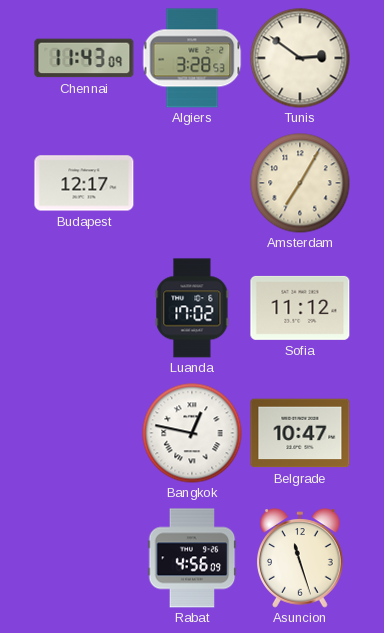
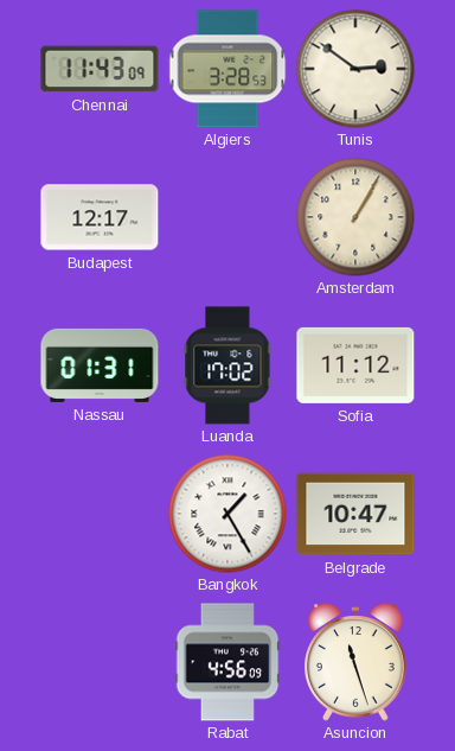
Amsterdam: 7:05 -> 1:05 (355, 217)
Nassau: none -> 01:31 (100, 365)
Bangkok: 12:47 -> 1:25 (227, 514)
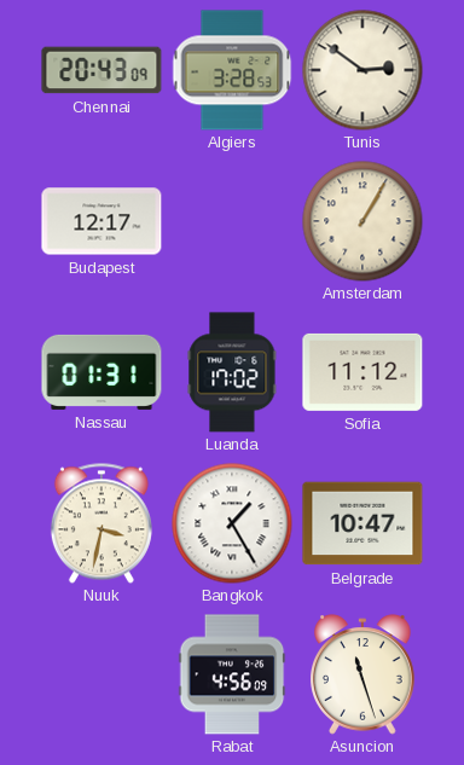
Chennai: 11:43 -> 20:43 (101, 70)
Nuuk: none -> 3:32 (101, 523)
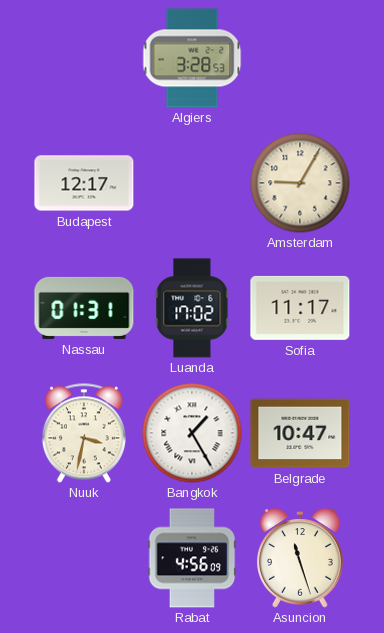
Chennai: 20:43 -> none (101, 70)
Tunis: 2:51 -> none (362, 70)
Amsterdam: 1:05 -> 9:05 (300, 183)
Sofia: 11:12 -> 11:17 (300, 308)
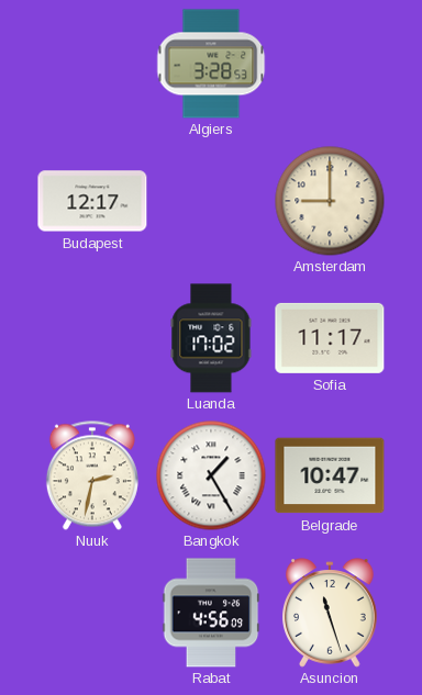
Amsterdam: 9:05 -> 9:00 (330, 201)
Nassau: 01:31 -> none (84, 308)
Nuuk: 3:32 -> 2:32 (92, 475)
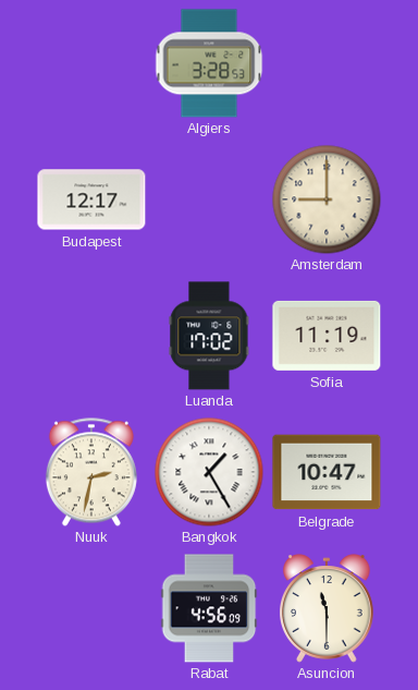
Sofia: 11:17 -> 11:19 (327, 336)
Asuncion: 11:27 -> 11:30 (328, 608)
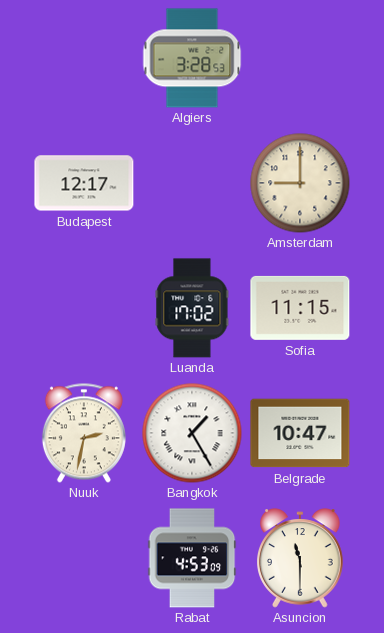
Sofia: 11:19 -> 11:15 (300, 308)
Rabat: 4:56 -> 4:53 (192, 558)
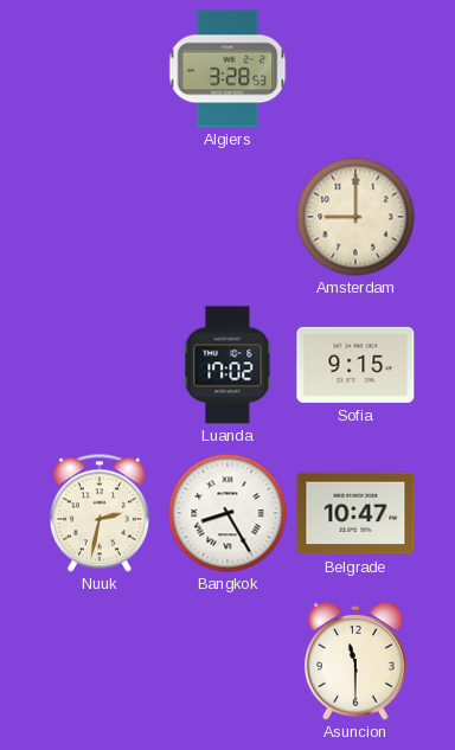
Budapest: 12:17 -> none (84, 183)
Sofia: 11:15 -> 9:15 (355, 365)
Bangkok: 1:25 -> 8:25 (227, 513)
Rabat: 4:53 -> none (192, 558)
